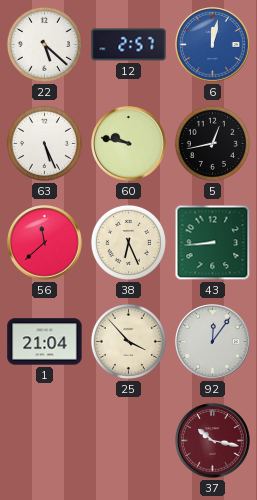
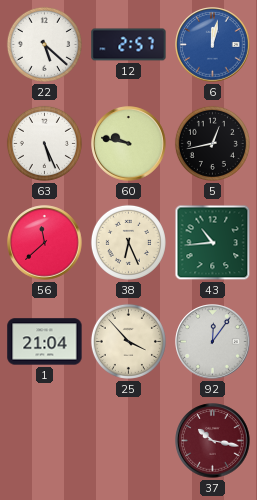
43: 8:44 -> 10:44 (213, 243)
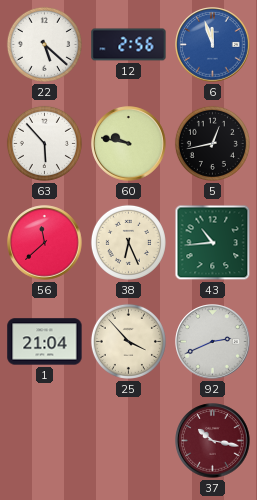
12: 2:57 -> 2:56 (129, 45)
6: 12:02 -> 11:57 (213, 45)
63: 5:26 -> 5:53 (44, 143)
92: 12:06 -> 2:41 (213, 342)
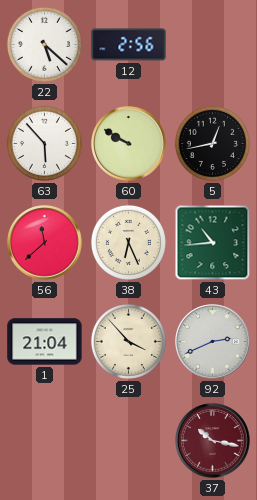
6: 11:57 -> none (213, 45)
60: 9:47 -> 9:50 (129, 144)
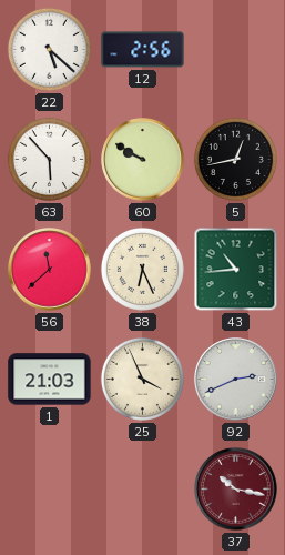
1: 21:04 -> 21:03 (50, 380)
25: 3:53 -> 3:56 (142, 379)
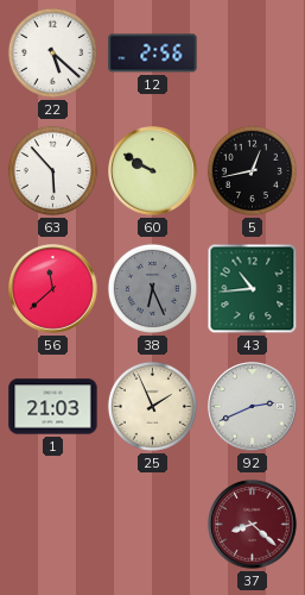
38 dial: cream -> grey (152, 288)
25: 3:56 -> 1:56 (152, 406)
37: 10:17 -> 8:22 (253, 525)
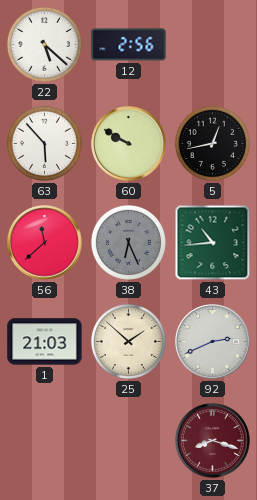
25: 1:56 -> 1:52 (128, 341)
37: 8:22 -> 8:18 (213, 441)
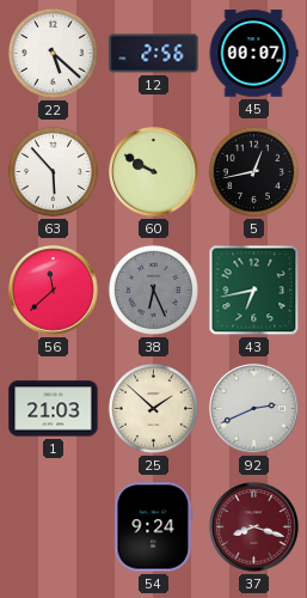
45: none -> 00:07 (253, 54)
43: 10:44 -> 6:43 (254, 291)
54: none -> 9:24 (154, 527)
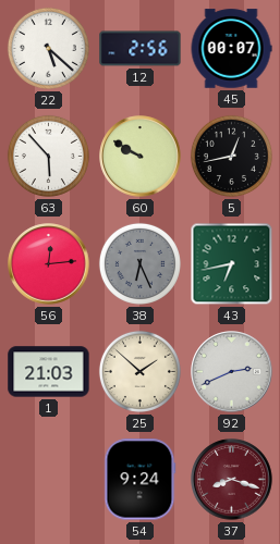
56: 11:38 -> 12:14 (49, 264)
